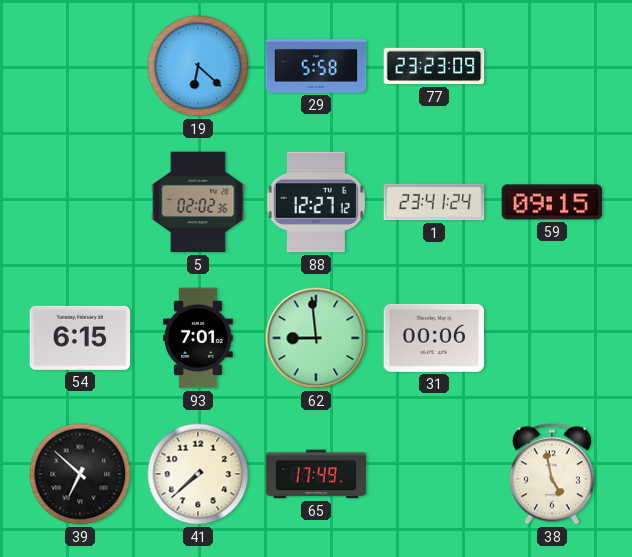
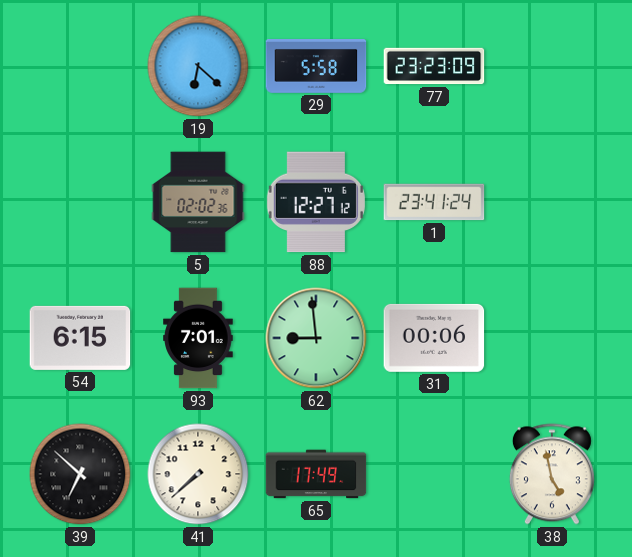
59: 09:15 -> none (552, 202)
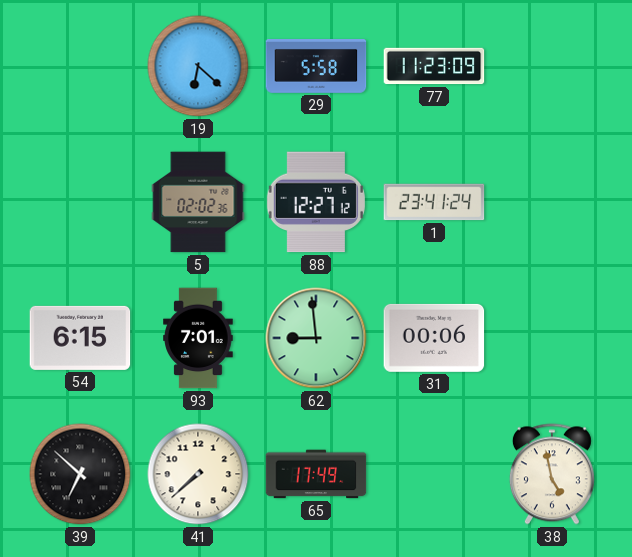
77: 23:23 -> 11:23 (434, 66)
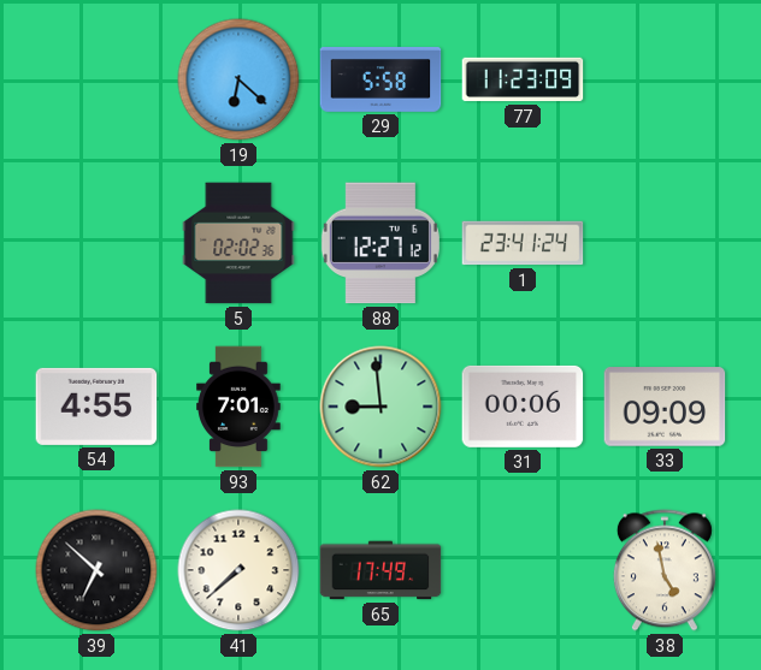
54: 6:15 -> 4:55 (96, 407)
33: none -> 09:09 (665, 407)
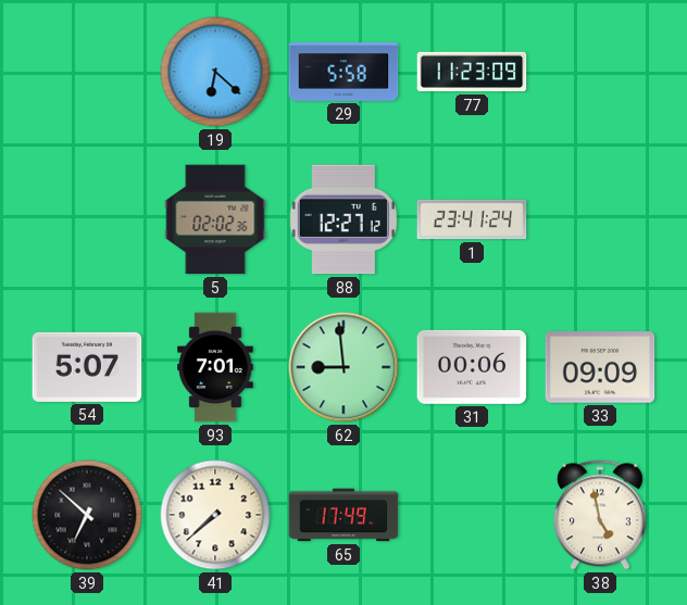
54: 4:55 -> 5:07 (87, 367)
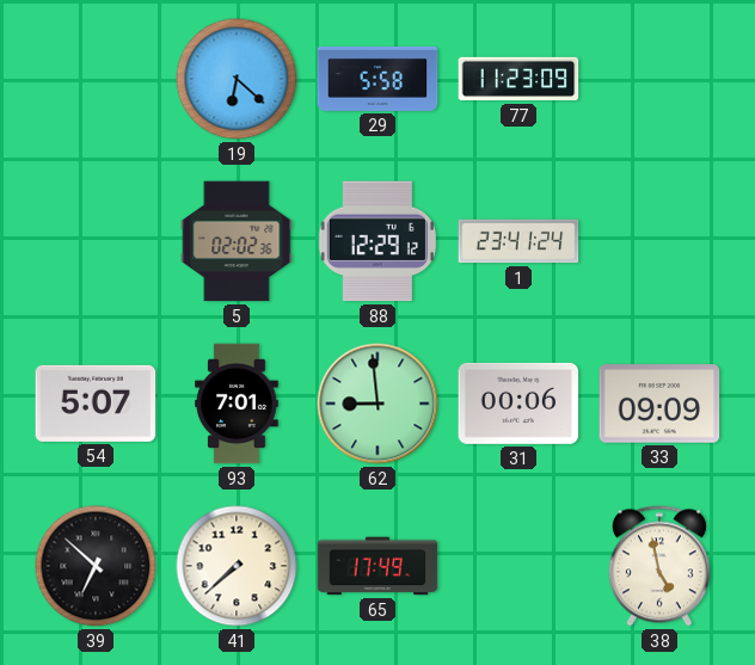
88: 12:27 -> 12:29 (377, 241)
